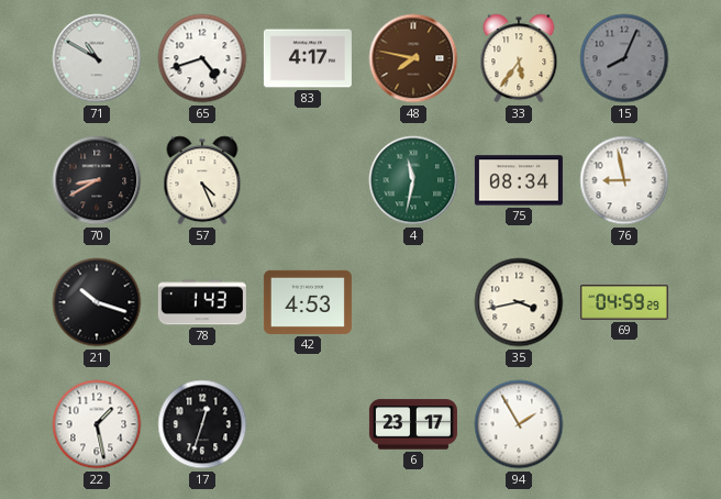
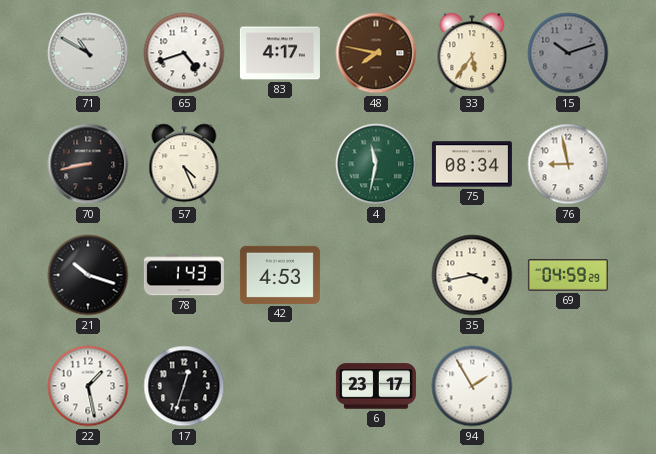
15: 8:04 -> 10:12 (568, 53)
70: 8:40 -> 8:43 (88, 164)
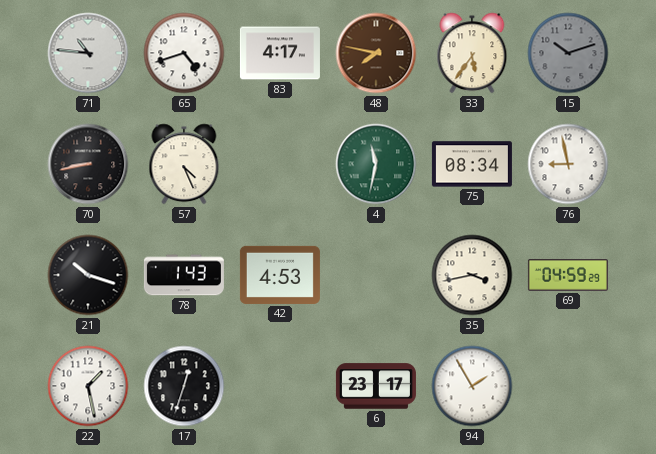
71: 10:50 -> 10:46 (88, 53)
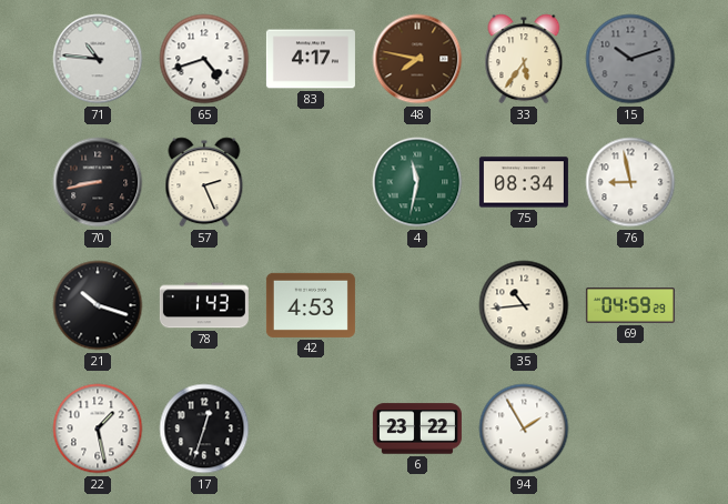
57: 4:26 -> 2:26 (204, 182)
35: 3:43 -> 10:44 (524, 305)
6: 23:17 -> 23:22 (417, 429)
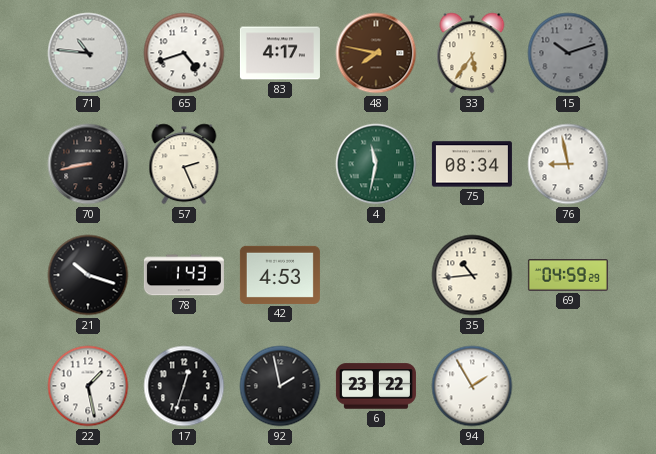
92: none -> 1:58 (280, 386)
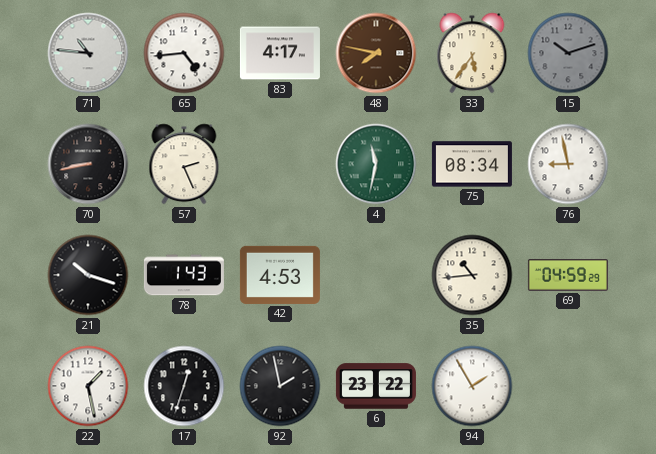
65: 4:42 -> 4:44 (184, 53)
